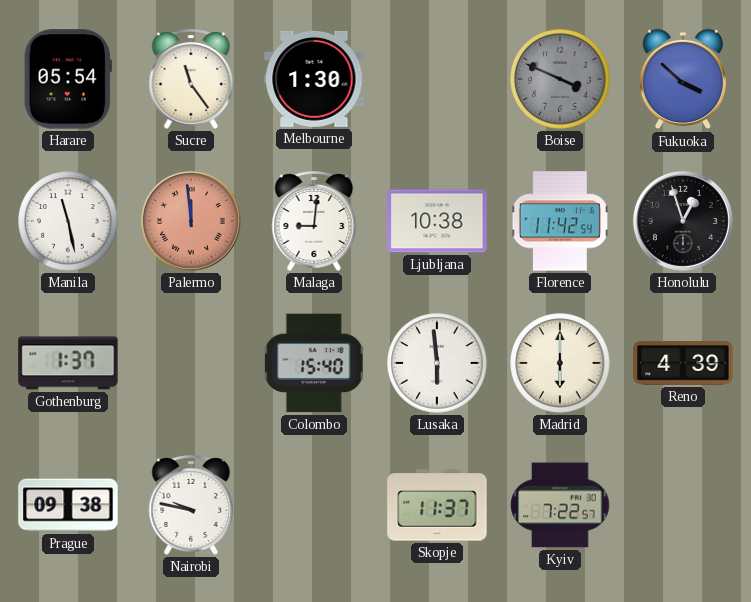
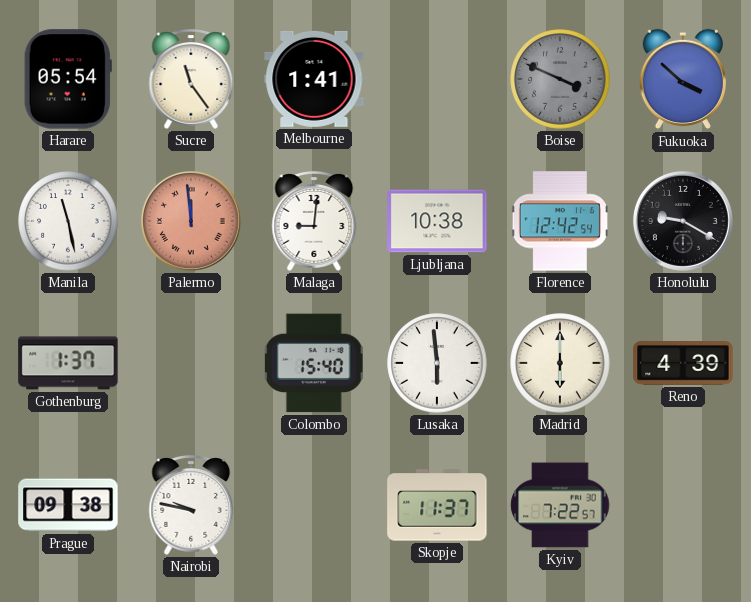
Melbourne: 1:30 -> 1:41 (314, 79)
Florence: 11:42 -> 12:42 (560, 221)
Honolulu: 12:57 -> 9:20 (683, 221)
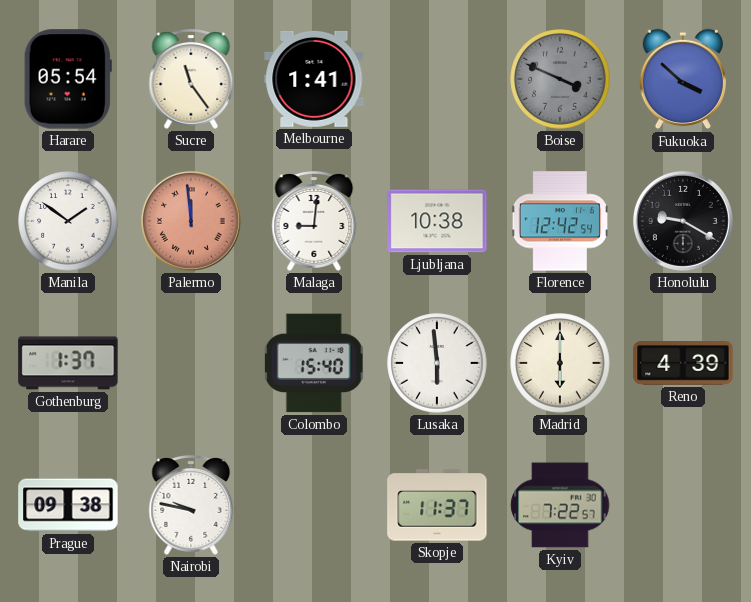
Manila: 11:28 -> 1:51 (68, 221)
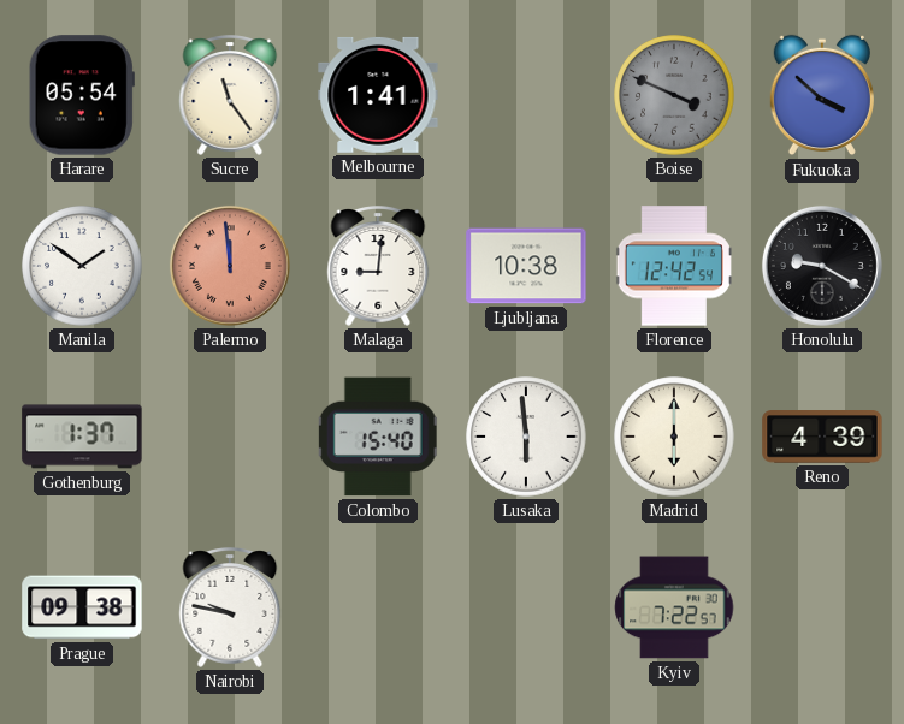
Skopje: 11:37 -> none (437, 505)
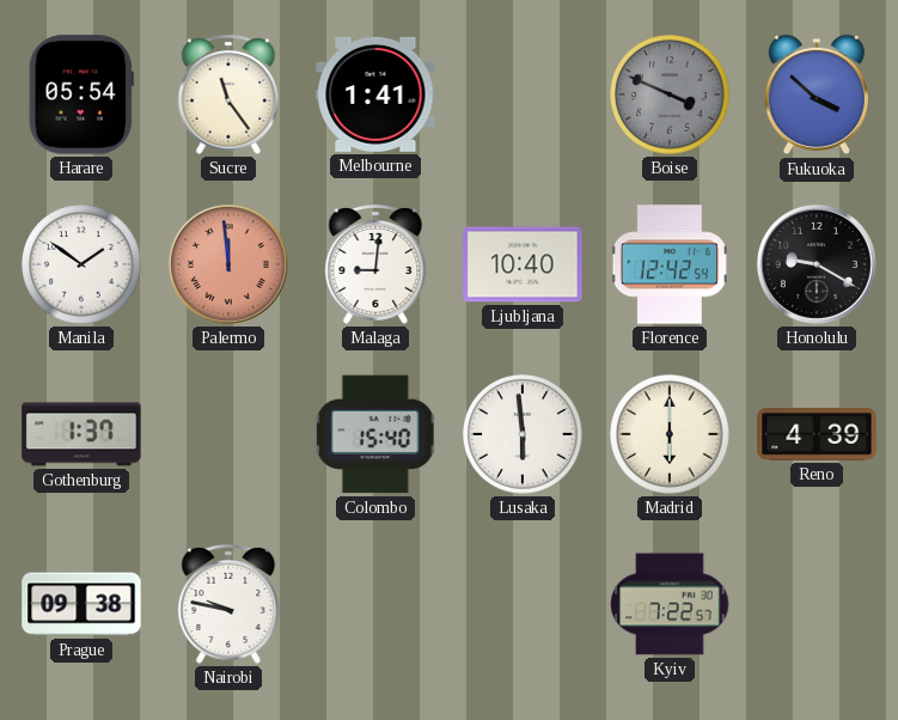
Ljubljana: 10:38 -> 10:40 (523, 264)
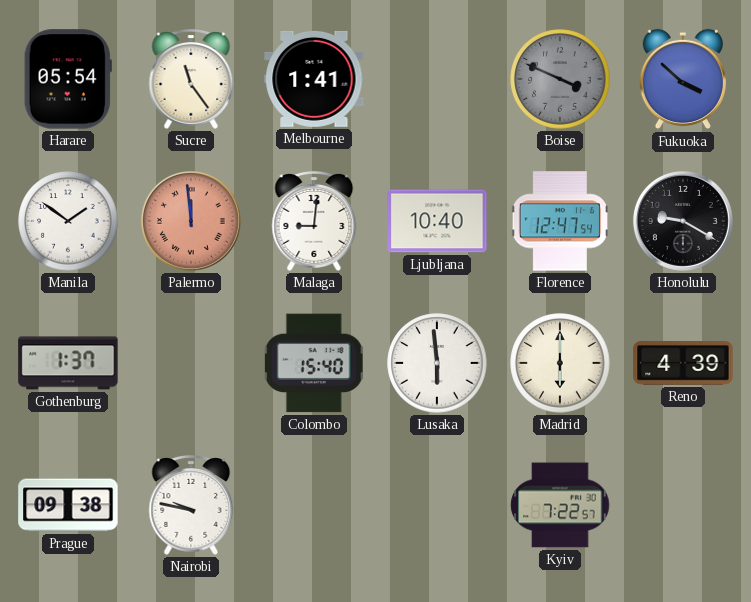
Florence: 12:42 -> 12:47 (560, 221)
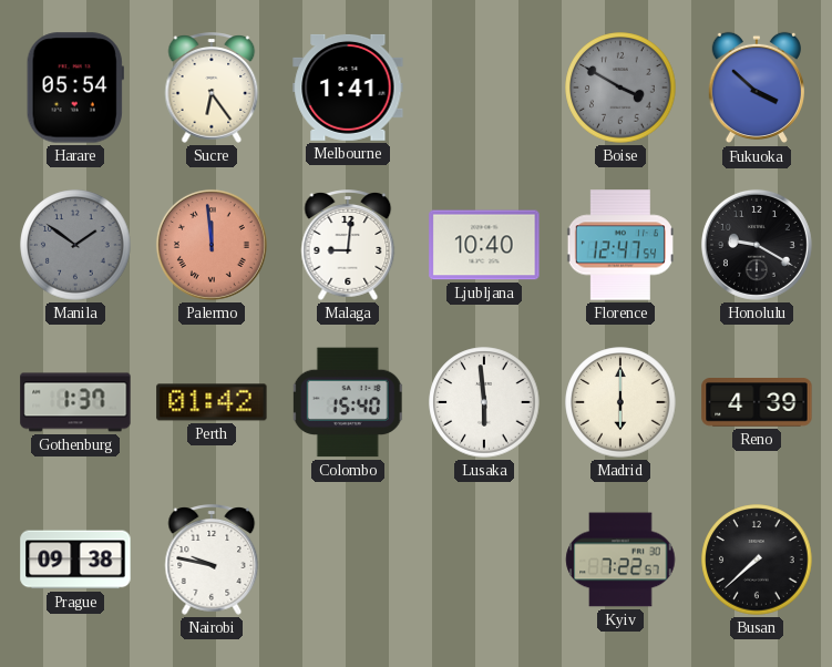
Sucre: 11:24 -> 6:24 (212, 88)
Boise: 3:49 -> 3:50 (620, 88)
Manila dial: white -> grey (75, 245)
Perth: none -> 01:42 (212, 402)
Busan: none -> 7:38 (757, 560)
